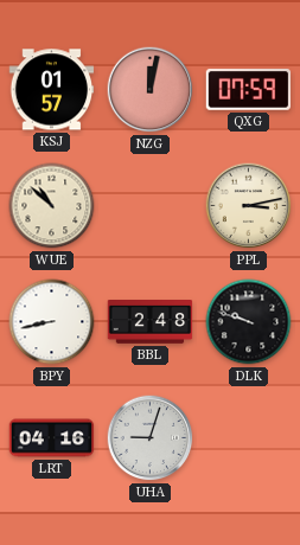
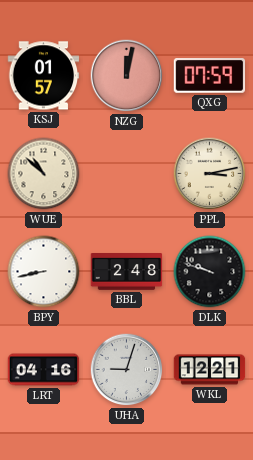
WKL: none -> 12:21 (210, 370)
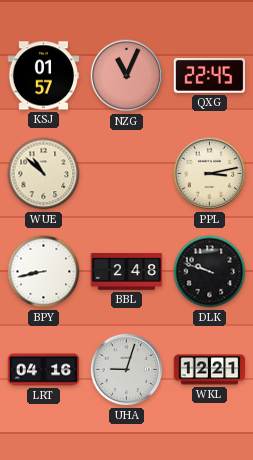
NZG: 12:02 -> 11:04 (127, 76)
QXG: 07:59 -> 22:45 (210, 76)
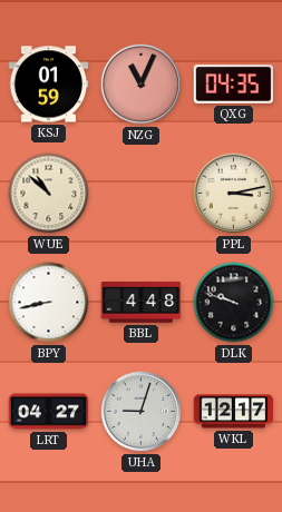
KSJ: 01:57 -> 01:59 (49, 85)
QXG: 22:45 -> 04:35 (234, 85)
BBL: 2:48 -> 4:48 (142, 303)
LRT: 04:16 -> 04:27 (49, 412)
WKL: 12:21 -> 12:17 (234, 412)
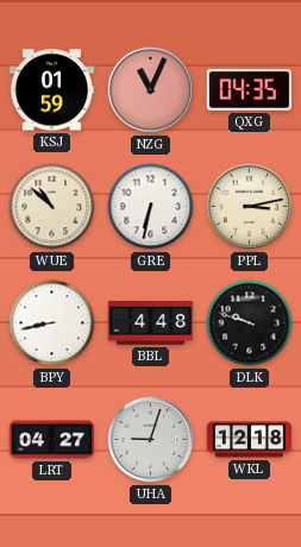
GRE: none -> 6:32 (151, 207)
WKL: 12:17 -> 12:18 (250, 440)
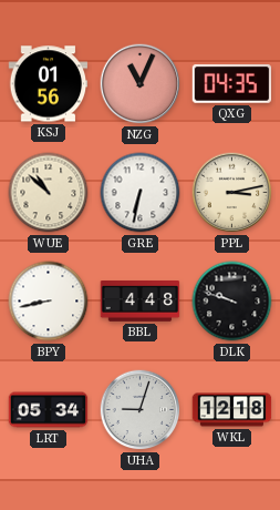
KSJ: 01:59 -> 01:56 (49, 84)
LRT: 04:27 -> 05:34 (49, 410)
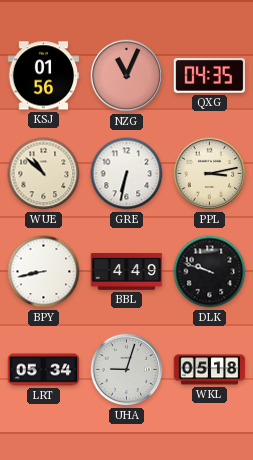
BBL: 4:48 -> 4:49 (127, 272)
WKL: 12:18 -> 05:18 (210, 370)
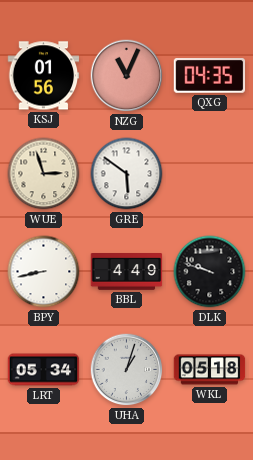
WUE: 10:52 -> 2:57 (44, 174)
GRE: 6:32 -> 5:51 (127, 174)
PPL: 3:13 -> none (210, 174)
UHA: 9:03 -> 1:03 (127, 370)
